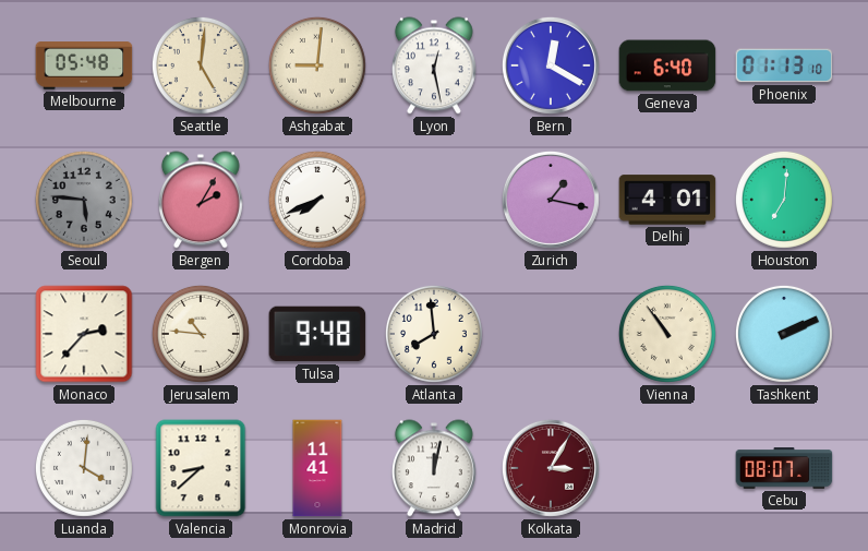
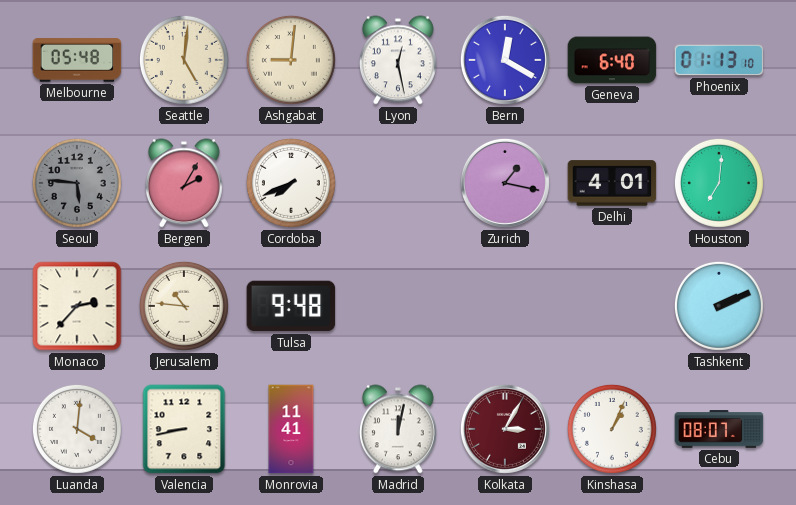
Atlanta: 7:59 -> none (434, 334)
Vienna: 10:54 -> none (667, 334)
Valencia: 8:38 -> 8:43 (184, 429)
Kinshasa: none -> 1:04 (612, 429)
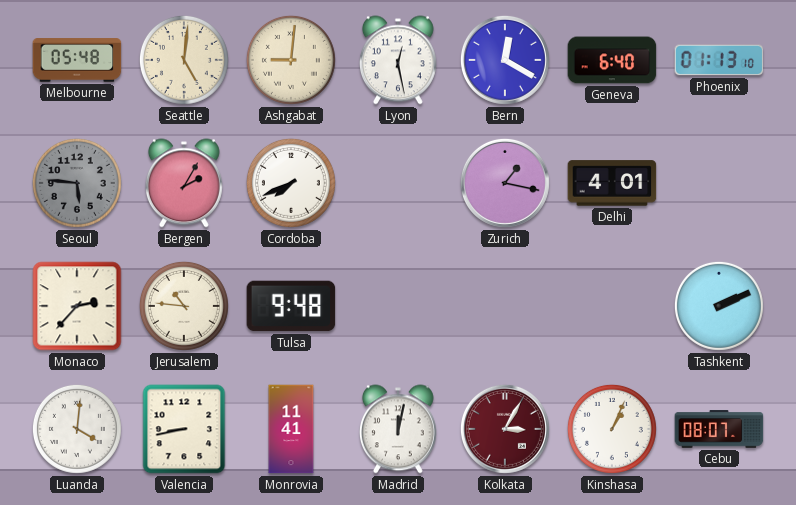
Houston: 7:01 -> none (719, 183)
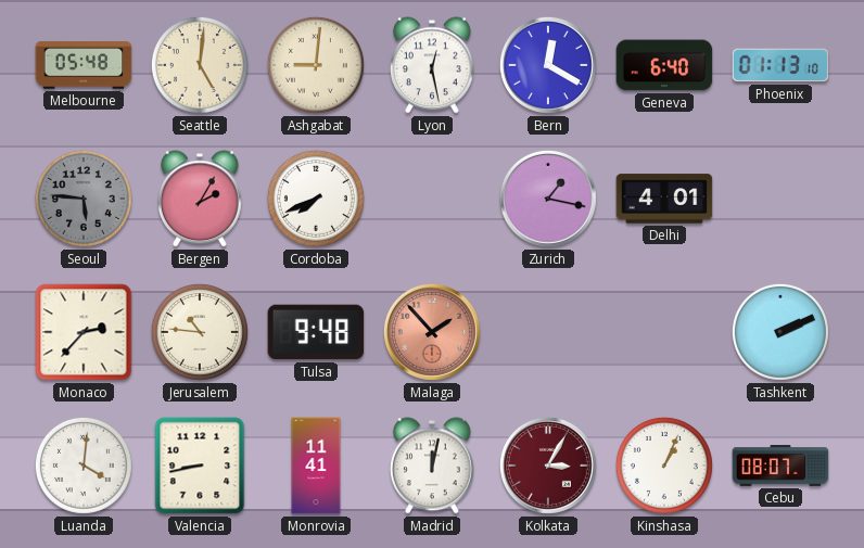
Malaga: none -> 1:53 (432, 332)
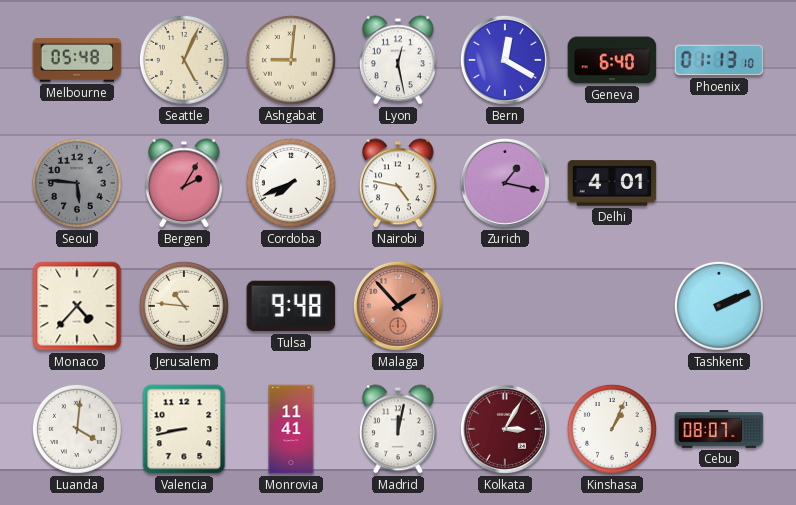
Seattle: 5:01 -> 5:04 (184, 60)
Nairobi: none -> 4:47 (398, 183)
Monaco: 2:37 -> 4:37 (77, 306)
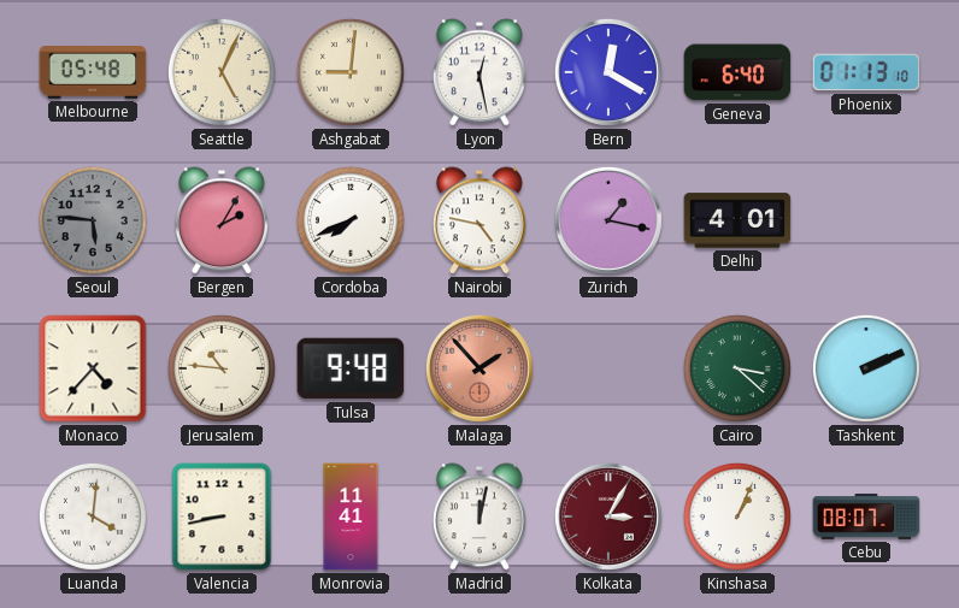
Cairo: none -> 3:22 (737, 368)
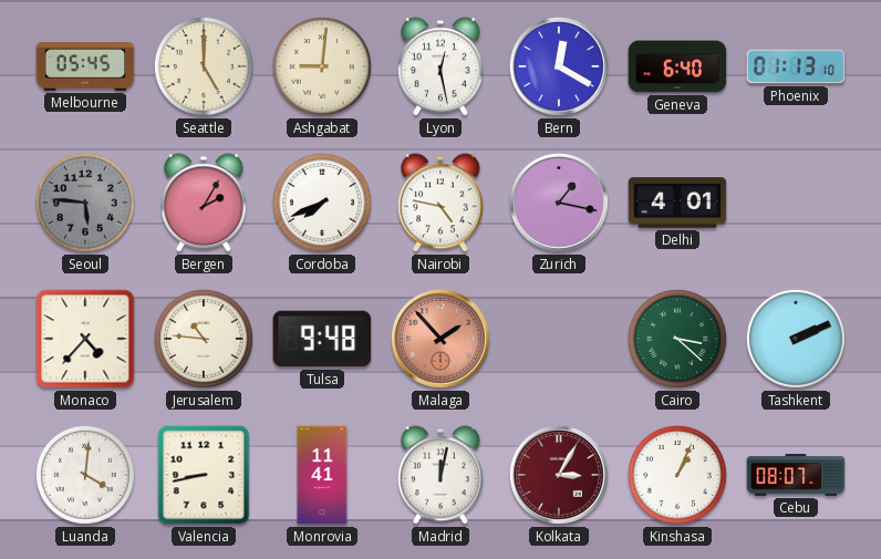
Melbourne: 05:48 -> 05:45 (85, 66)
Seattle: 5:04 -> 5:00 (204, 66)
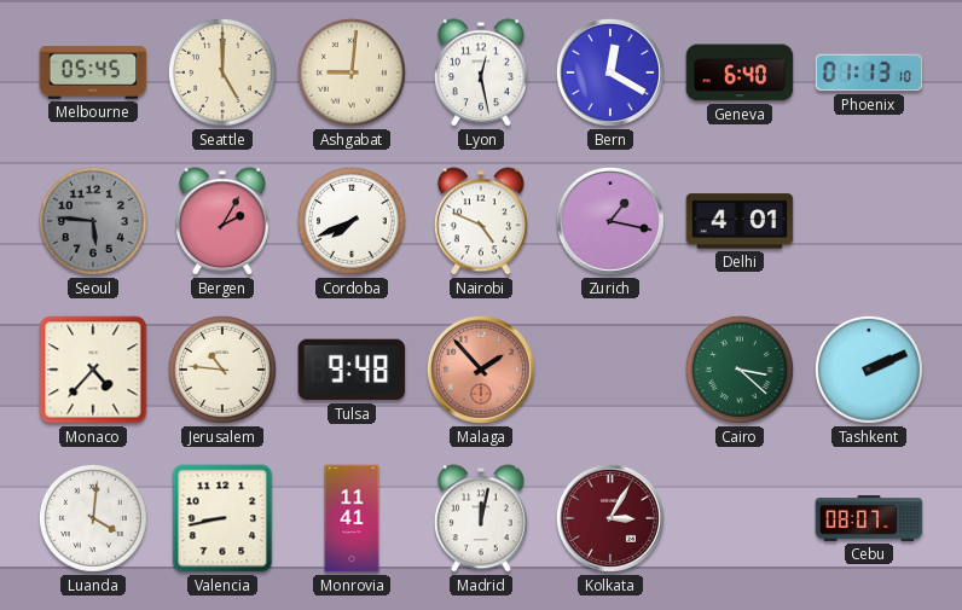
Nairobi: 4:47 -> 4:49 (481, 221)
Kinshasa: 1:04 -> none (677, 475)
